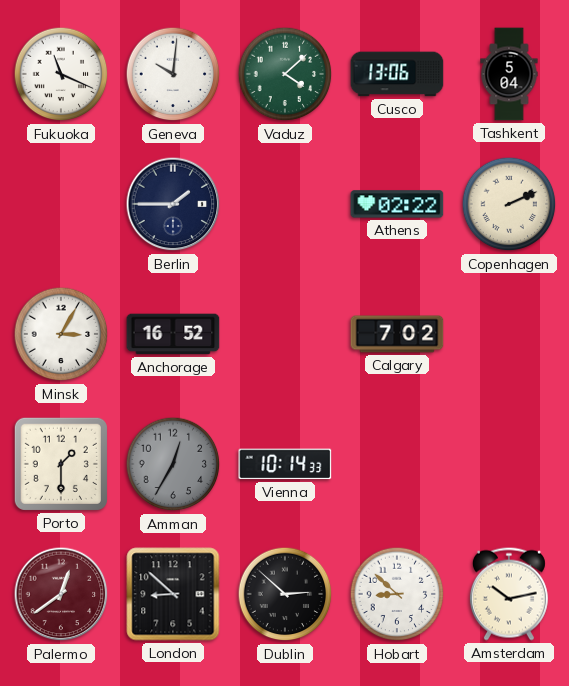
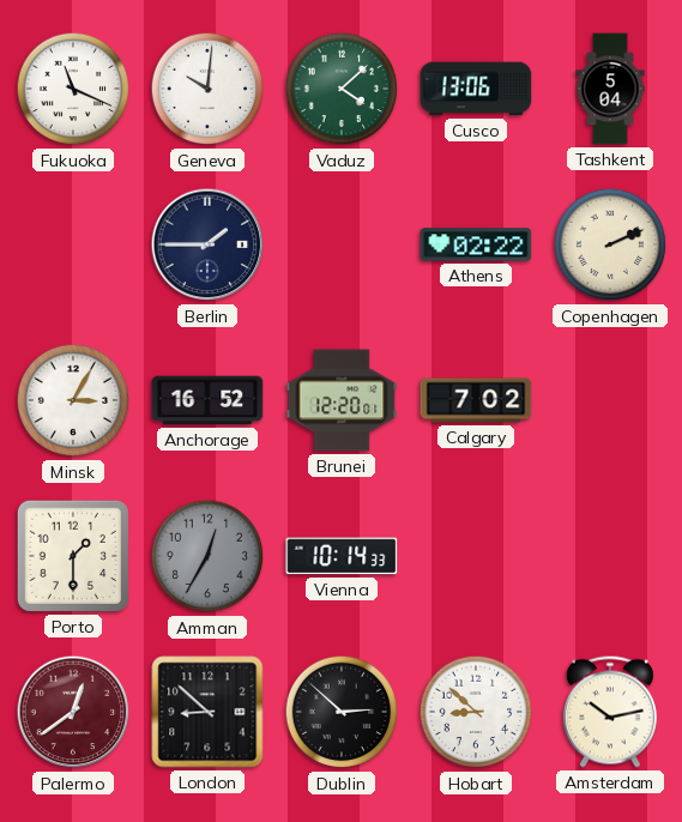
Brunei: none -> 12:20 (342, 400)
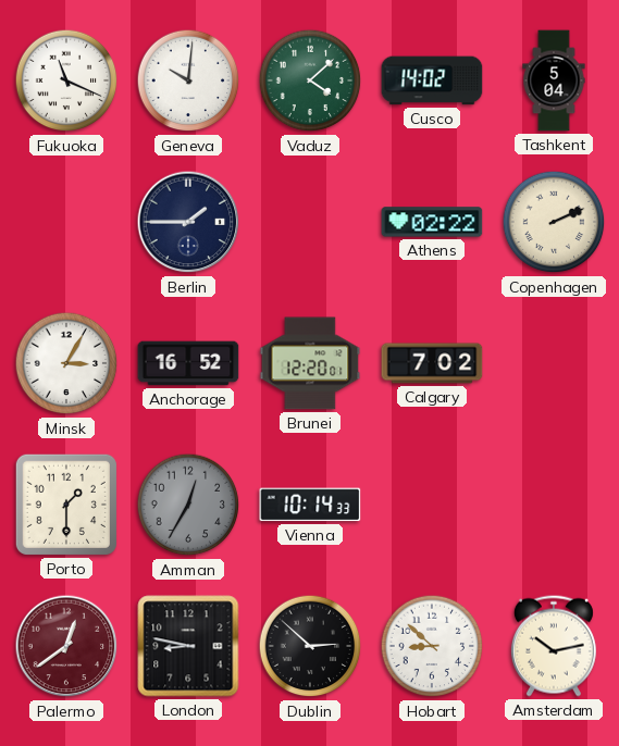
Cusco: 13:06 -> 14:02 (432, 80)
London: 8:52 -> 8:47 (188, 646)
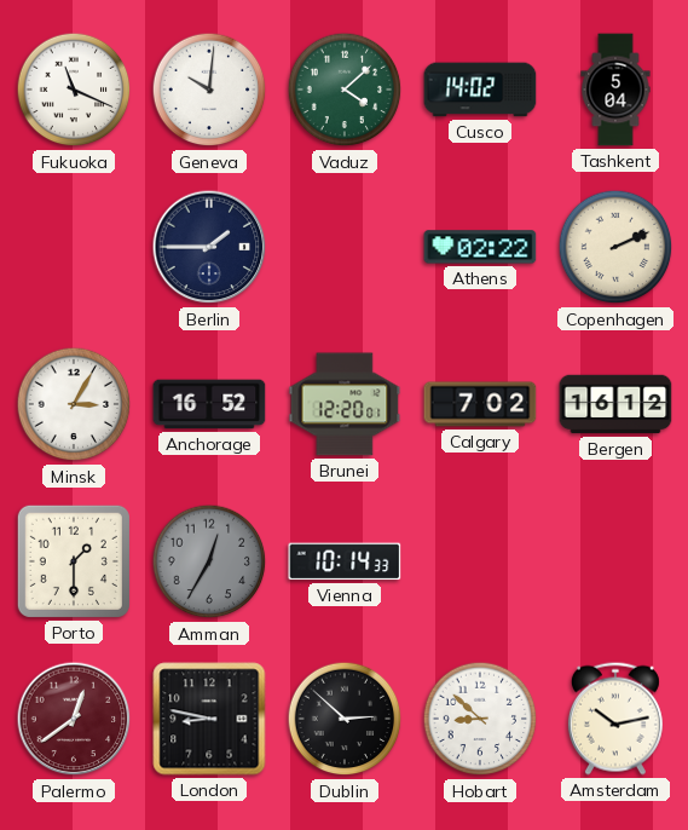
Bergen: none -> 16:12 (615, 404)
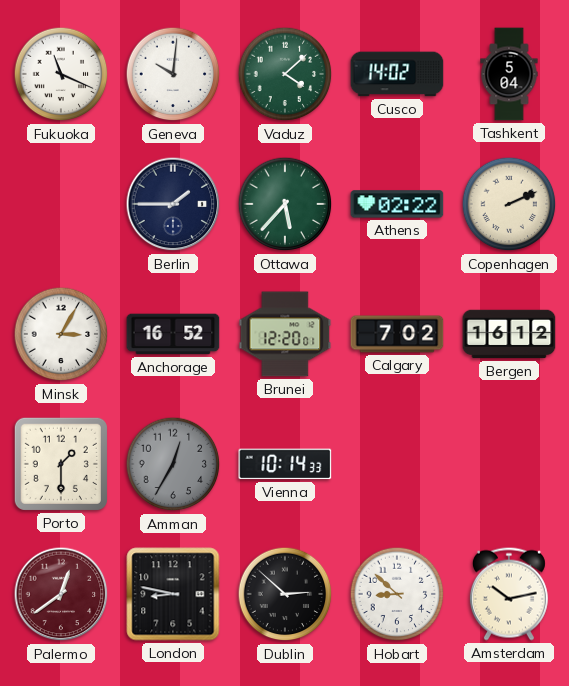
Ottawa: none -> 5:37 (285, 204)
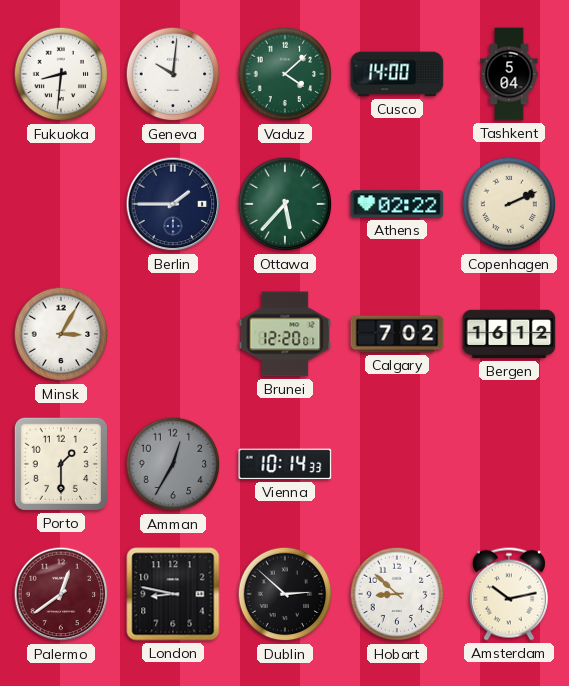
Fukuoka: 11:19 -> 8:31 (61, 74)
Cusco: 14:02 -> 14:00 (397, 74)
Anchorage: 16:52 -> none (173, 334)
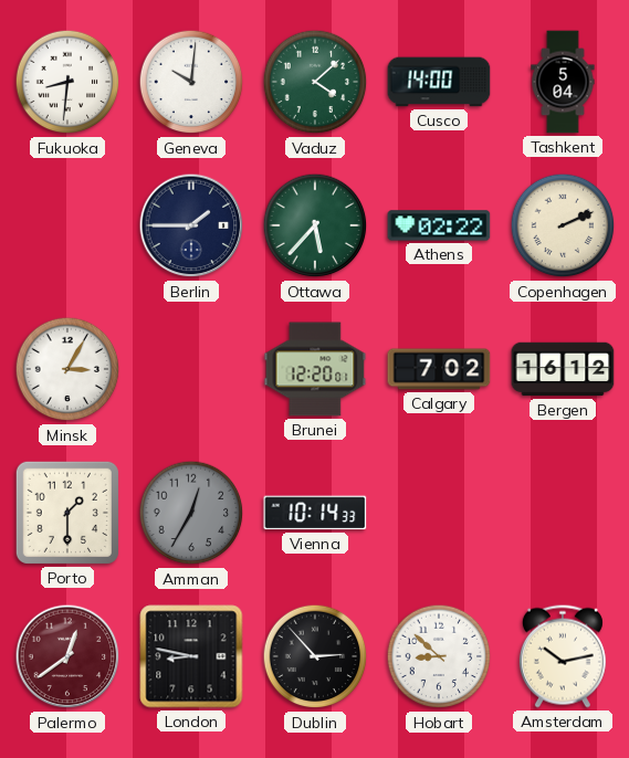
Dublin: 2:52 -> 2:53 (315, 656)
